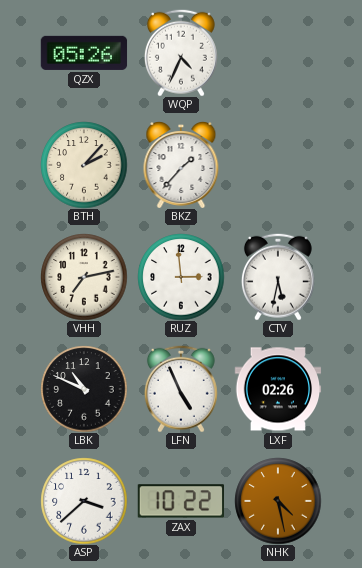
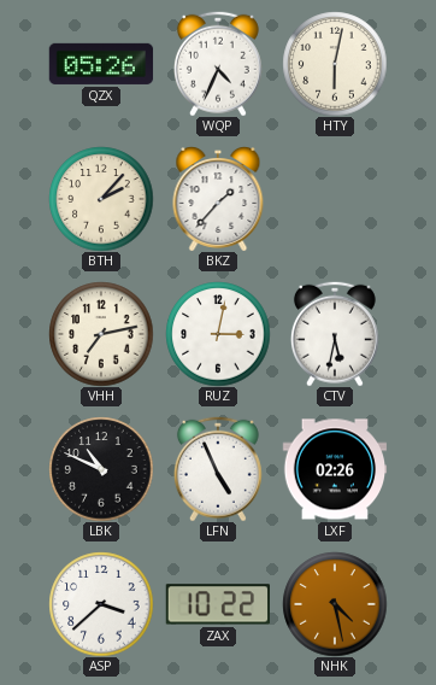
HTY: none -> 6:02 (335, 64)
RUZ: 2:59 -> 3:02 (218, 334)
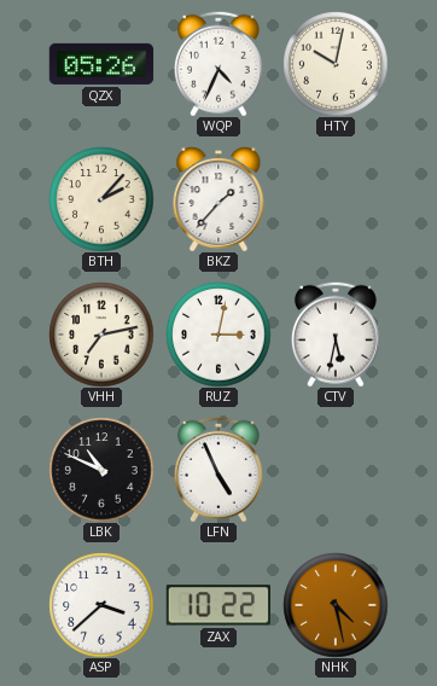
HTY: 6:02 -> 10:02 (336, 64)
LXF: 02:26 -> none (335, 469)
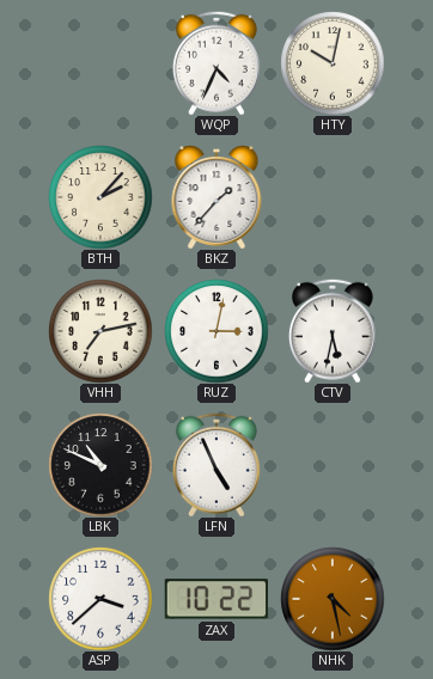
QZX: 05:26 -> none (101, 64)
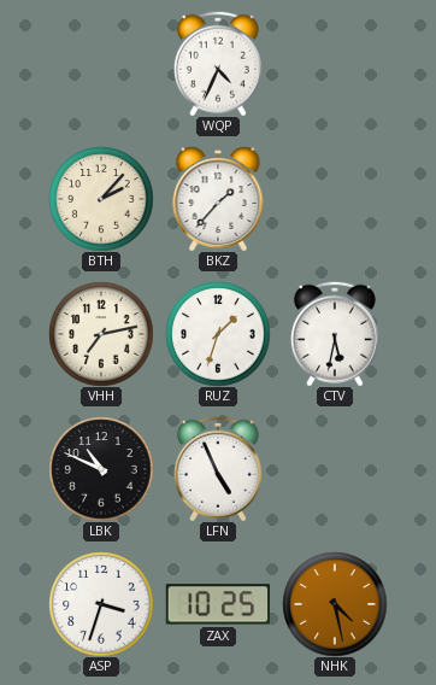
HTY: 10:02 -> none (333, 63)
RUZ: 3:02 -> 1:33 (218, 334)
ASP: 3:38 -> 3:33 (101, 604)
ZAX: 10:22 -> 10:25 (217, 604)
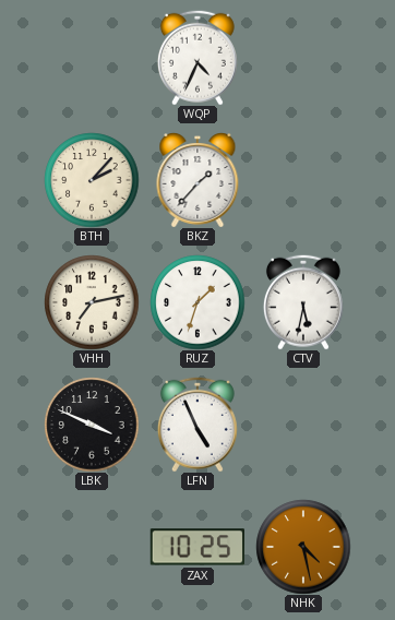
LBK: 10:49 -> 3:49 (92, 425)
ASP: 3:33 -> none (101, 604)
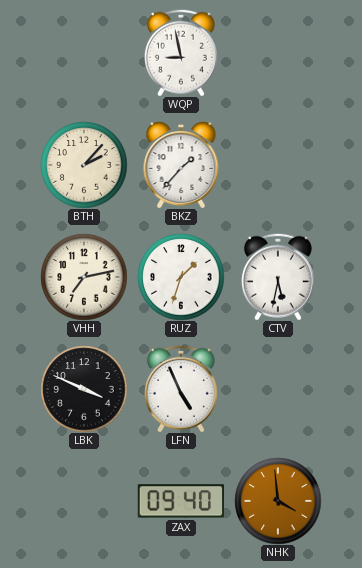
WQP: 4:34 -> 8:58 (181, 53)
ZAX: 10:25 -> 09:40 (180, 501)
NHK: 4:28 -> 3:59 (278, 501)
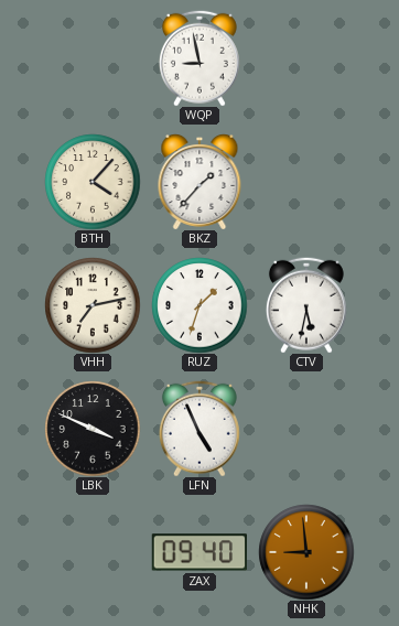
BTH: 2:07 -> 4:07 (93, 182)
NHK: 3:59 -> 8:59 (306, 552)
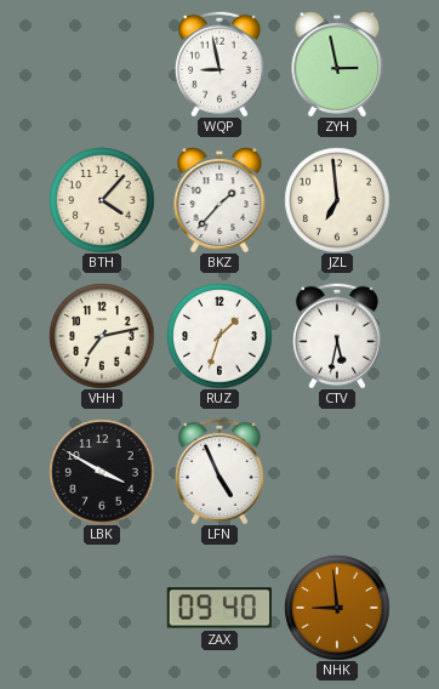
ZYH: none -> 2:58 (337, 64)
JZL: none -> 6:59 (337, 200)
LBK: 3:49 -> 3:50 (102, 472)
